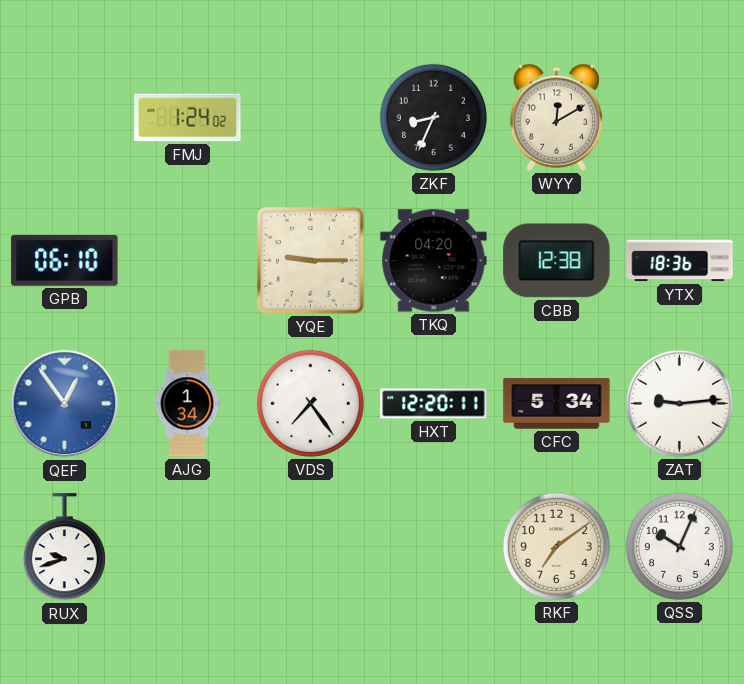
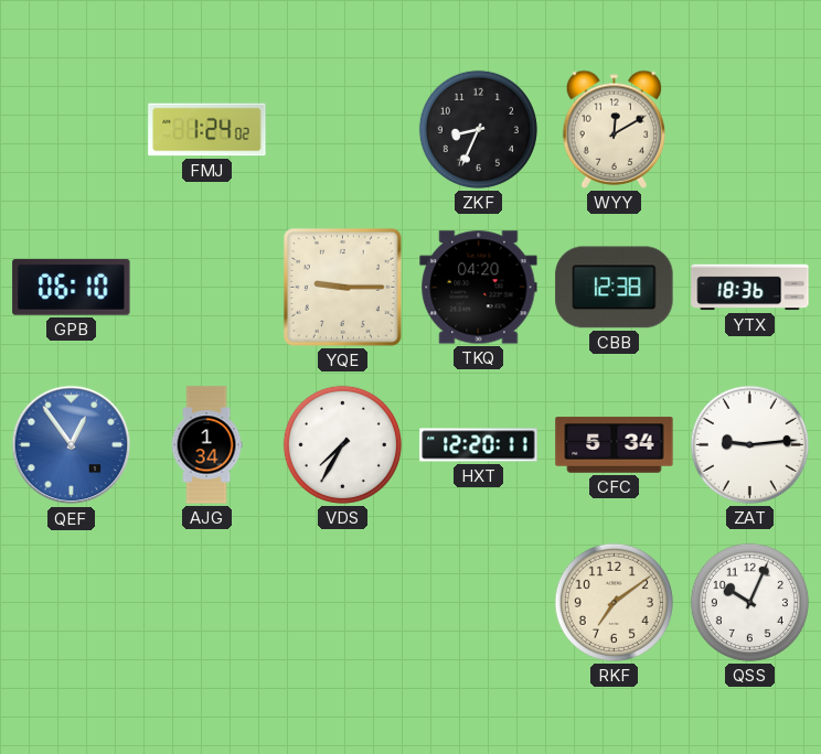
VDS: 7:24 -> 7:35 (342, 444)
RUX: 9:42 -> none (64, 547)
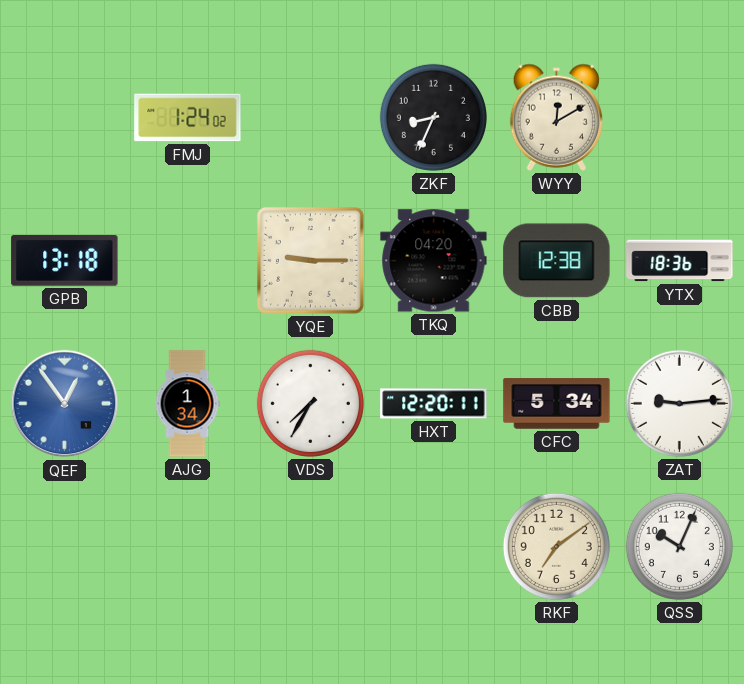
GPB: 06:10 -> 13:18 (65, 260)
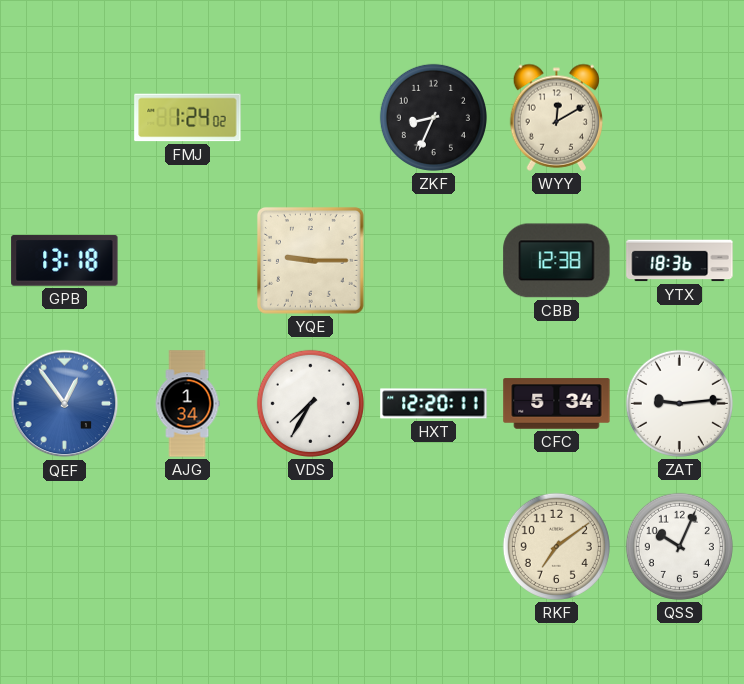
TKQ: 04:20 -> none (434, 261)
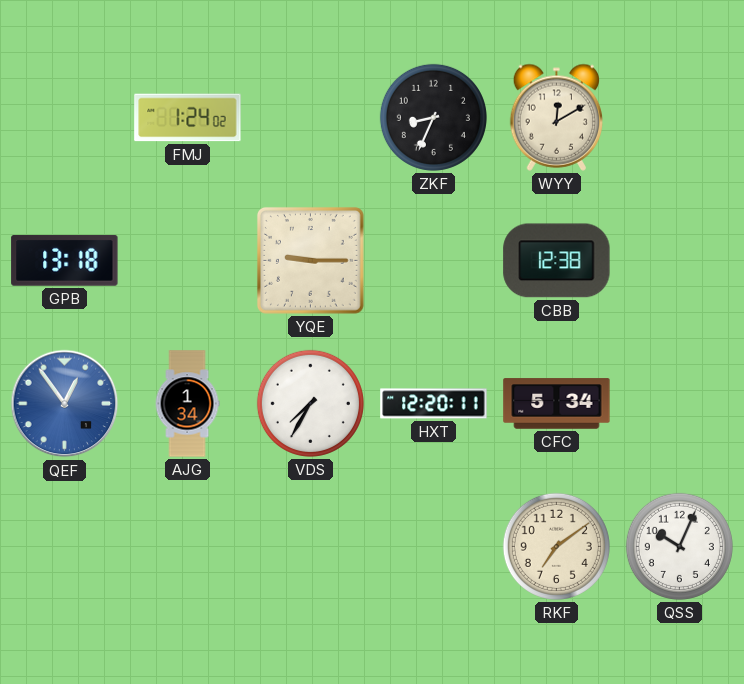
YTX: 18:36 -> none (680, 261)
ZAT: 9:14 -> none (679, 403)
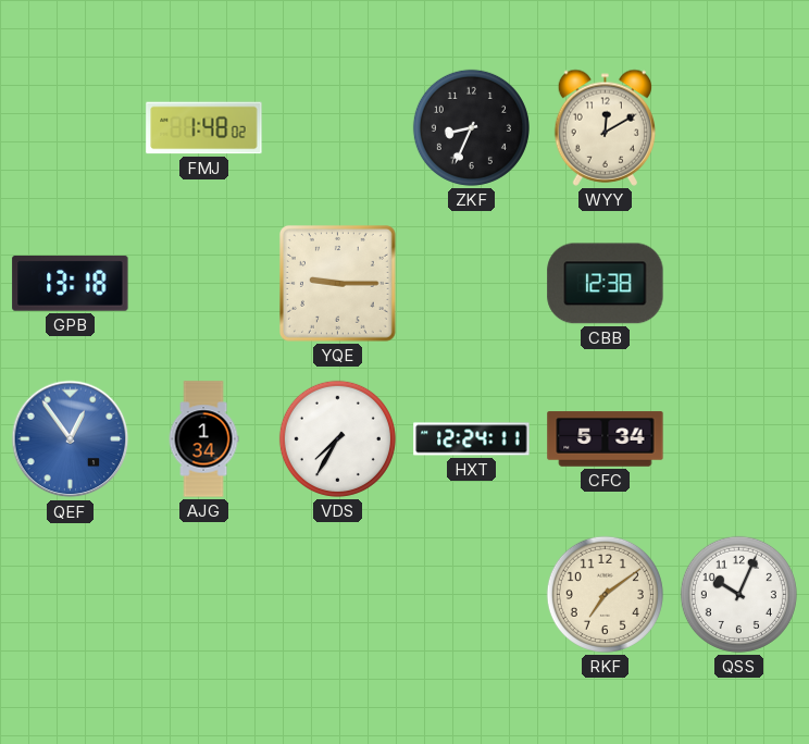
FMJ: 1:24 -> 1:48 (204, 128)
HXT: 12:20 -> 12:24 (472, 439)
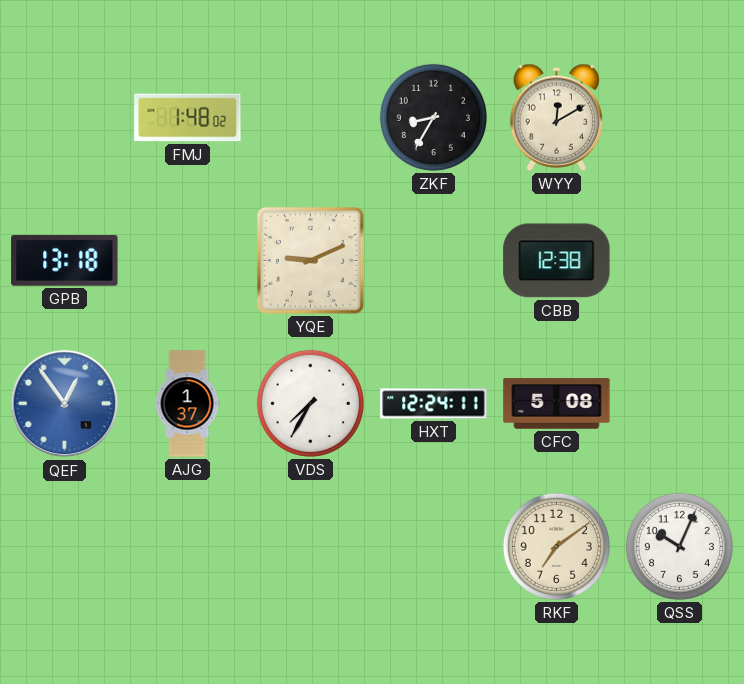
ZKF: 8:34 -> 8:35 (433, 117)
YQE: 9:15 -> 9:11 (310, 260)
AJG: 1:34 -> 1:37 (187, 404)
CFC: 5:34 -> 5:08 (557, 404)
